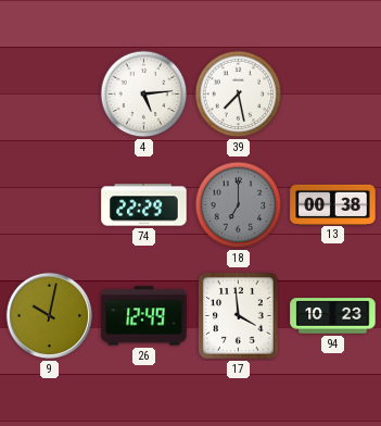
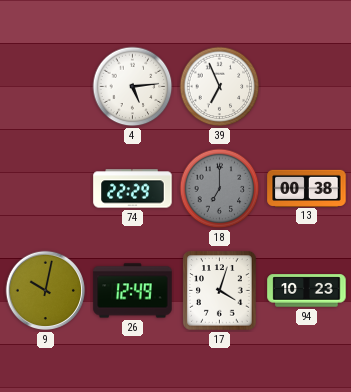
39: 7:28 -> 6:56 (220, 87)
17: 3:59 -> 4:03 (220, 291)
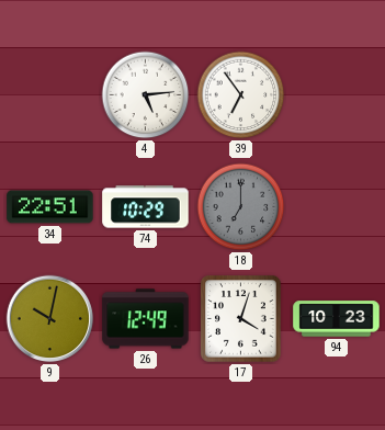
39: 6:56 -> 6:54 (241, 95)
34: none -> 22:51 (50, 207)
74: 22:29 -> 10:29 (146, 207)
13: 00:38 -> none (307, 188)
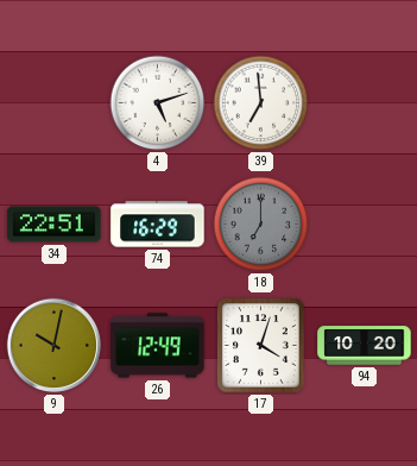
4: 5:14 -> 5:12 (158, 103)
39: 6:54 -> 6:59 (261, 103)
74: 10:29 -> 16:29 (158, 225)
94: 10:23 -> 10:20 (365, 346)
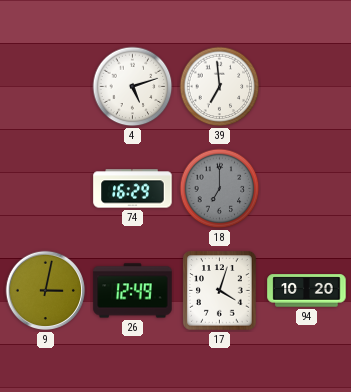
34: 22:51 -> none (55, 225)
9: 10:02 -> 3:02 (46, 291)
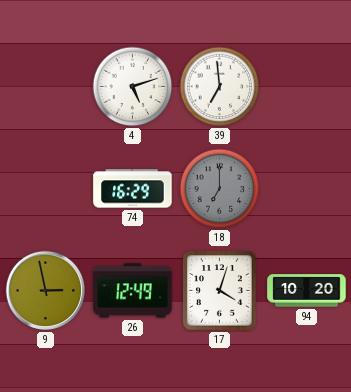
9: 3:02 -> 2:58 (46, 291)
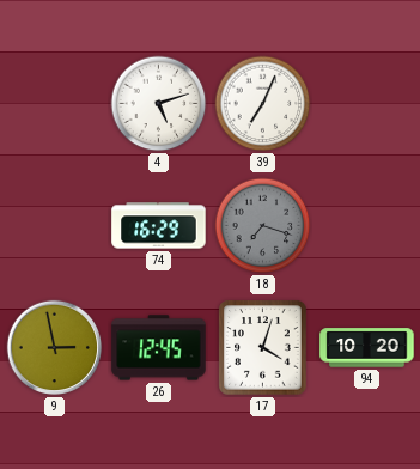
39: 6:59 -> 7:04 (263, 104)
18: 7:00 -> 7:18 (263, 226)
26: 12:49 -> 12:45 (159, 348)
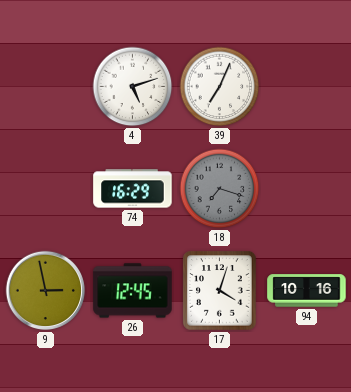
94: 10:20 -> 10:16 (307, 291)
